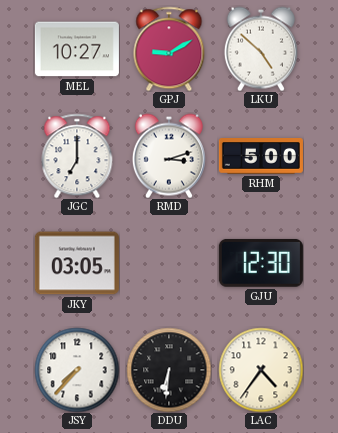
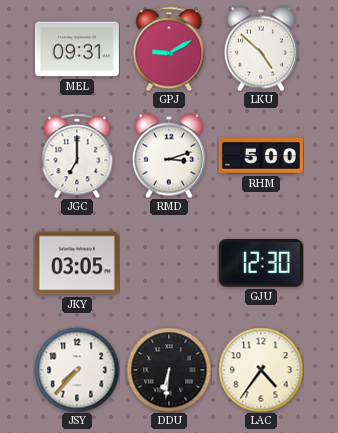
MEL: 10:27 -> 09:31 (77, 49)
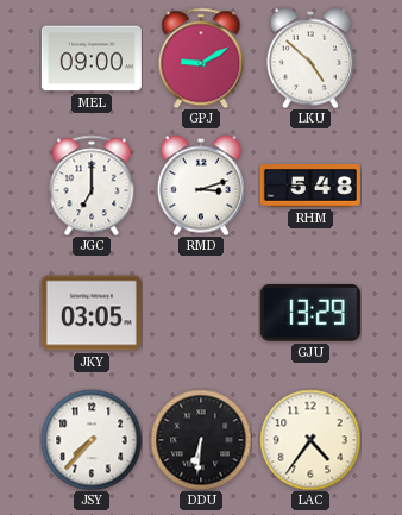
MEL: 09:31 -> 09:00 (92, 58)
RHM: 5:00 -> 5:48 (310, 186)
GJU: 12:30 -> 13:29 (310, 313)
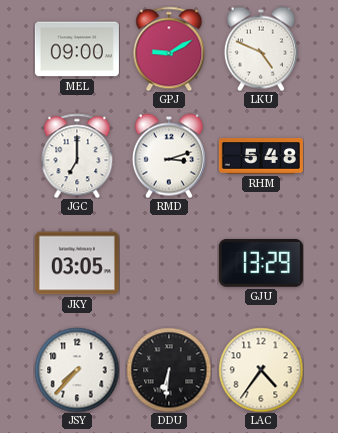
LKU: 4:52 -> 4:49 (261, 49)
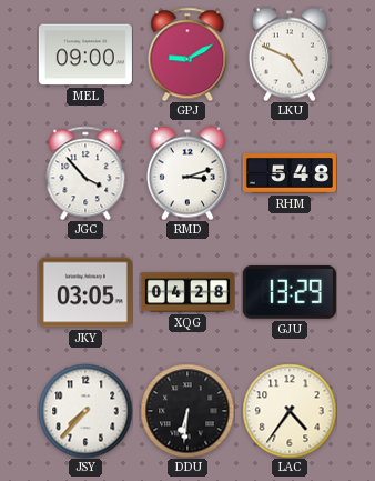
JGC: 7:00 -> 3:53 (85, 173)
XQG: none -> 04:28 (187, 292)
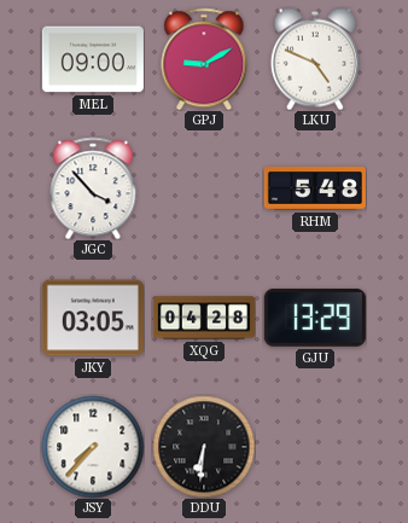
RMD: 3:12 -> none (187, 173)
LAC: 4:36 -> none (290, 411)
